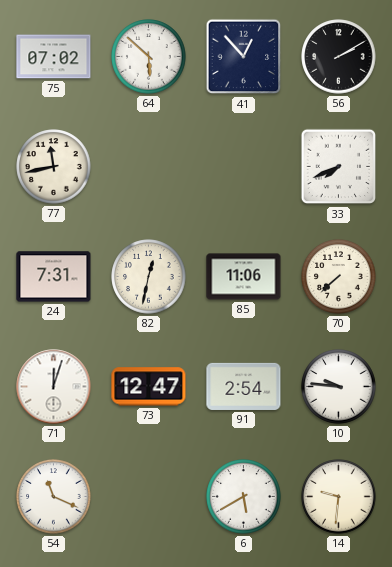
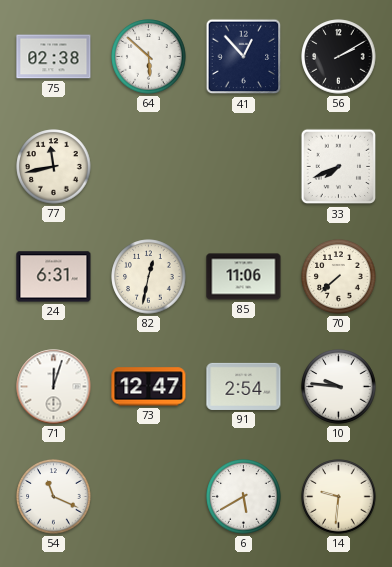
75: 07:02 -> 02:38 (54, 57)
24: 7:31 -> 6:31 (54, 277)
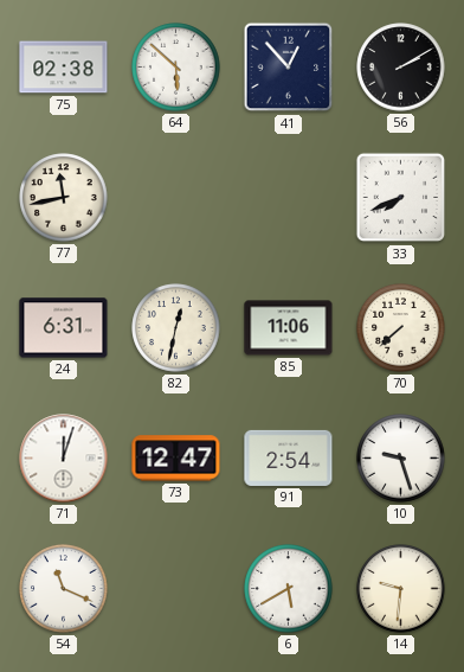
10: 9:46 -> 9:27 (401, 459)
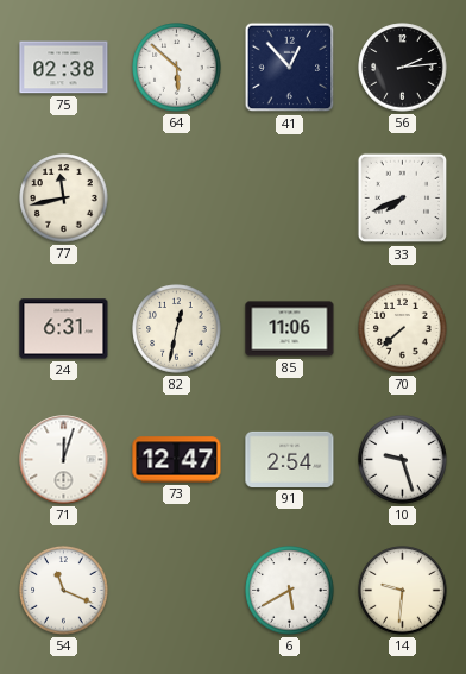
56: 2:10 -> 2:14 (403, 68)
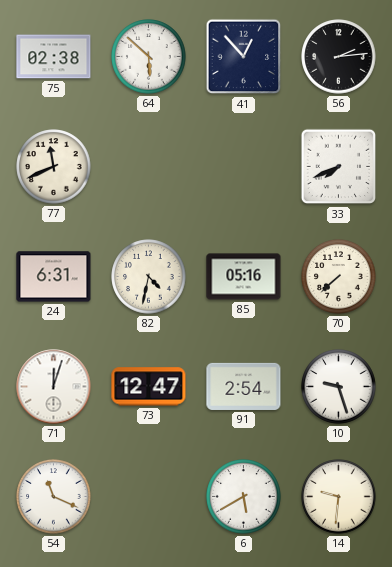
77: 11:43 -> 11:41 (54, 167)
82: 12:32 -> 4:32 (149, 277)
85: 11:06 -> 05:16 (244, 277)
